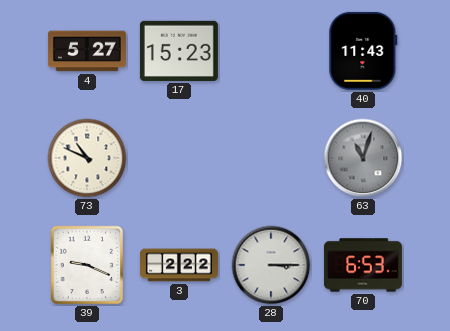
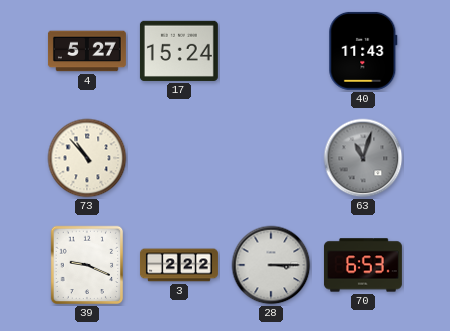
17: 15:23 -> 15:24 (179, 51)
73: 10:49 -> 10:53 (87, 158)
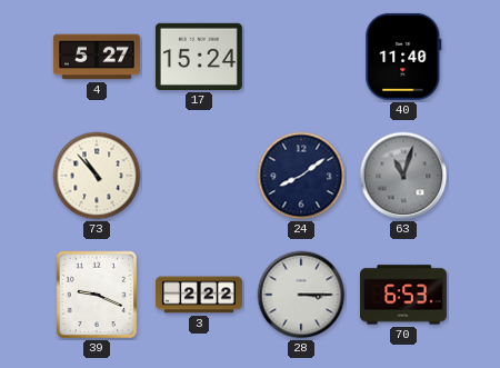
40: 11:43 -> 11:40 (403, 57)
24: none -> 8:09 (301, 176)
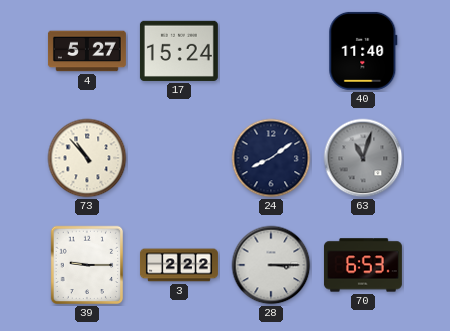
39: 9:19 -> 9:15 (87, 265)
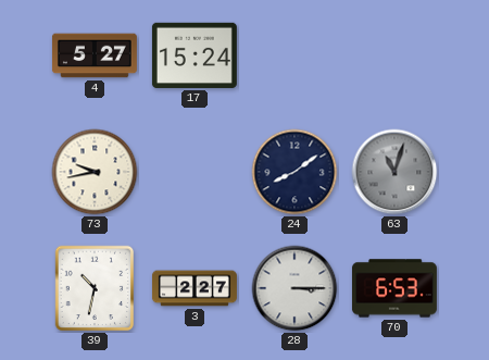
40: 11:40 -> none (363, 51)
73: 10:53 -> 9:43 (95, 172)
39: 9:15 -> 10:32 (95, 288)
3: 2:22 -> 2:27 (195, 288)
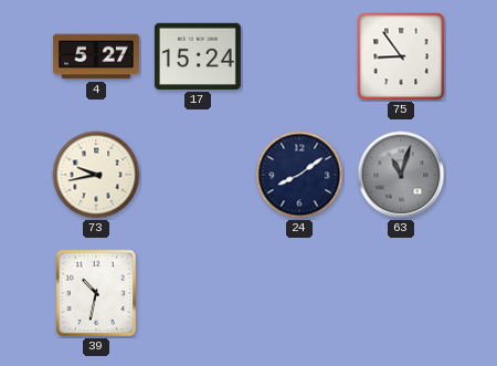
75: none -> 8:54 (401, 56)
3: 2:27 -> none (195, 288)
28: 3:15 -> none (294, 288)
70: 6:53 -> none (394, 288)
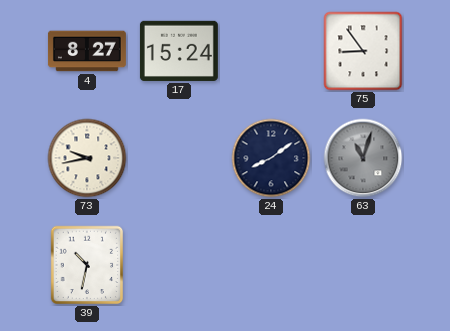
4: 5:27 -> 8:27 (87, 51)
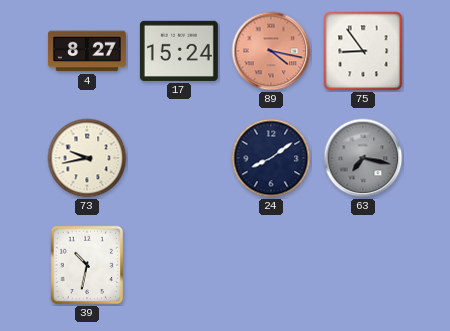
89: none -> 4:17 (271, 51)
63: 11:03 -> 7:17 (363, 158)
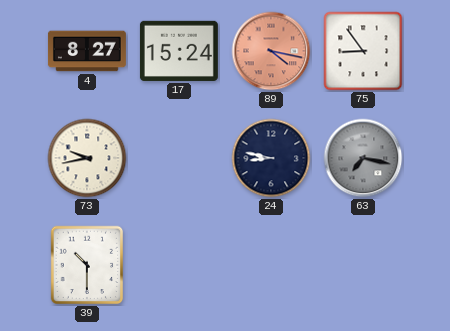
24: 8:09 -> 8:47 (271, 158)
39: 10:32 -> 10:30 (87, 265)
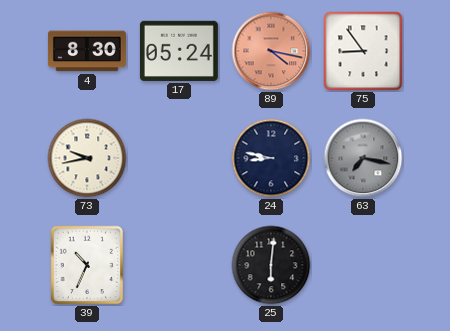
4: 8:27 -> 8:30 (87, 51)
17: 15:24 -> 05:24 (179, 51)
39: 10:30 -> 10:34 (87, 265)
25: none -> 6:01 (271, 265)
